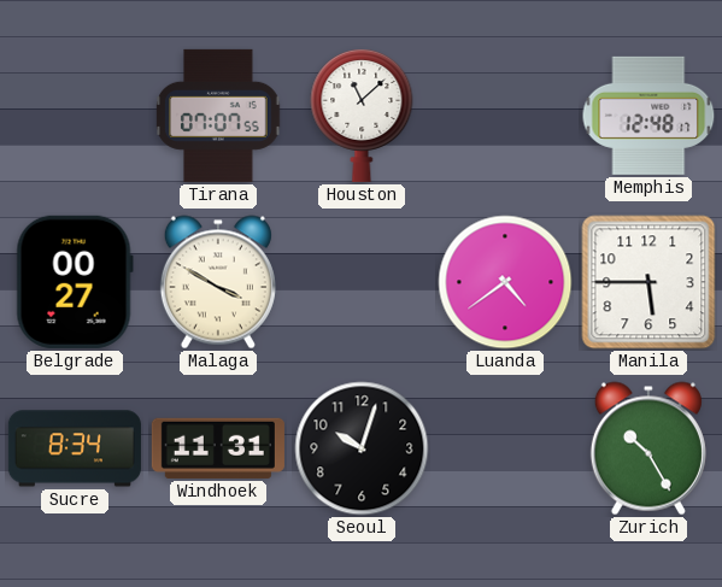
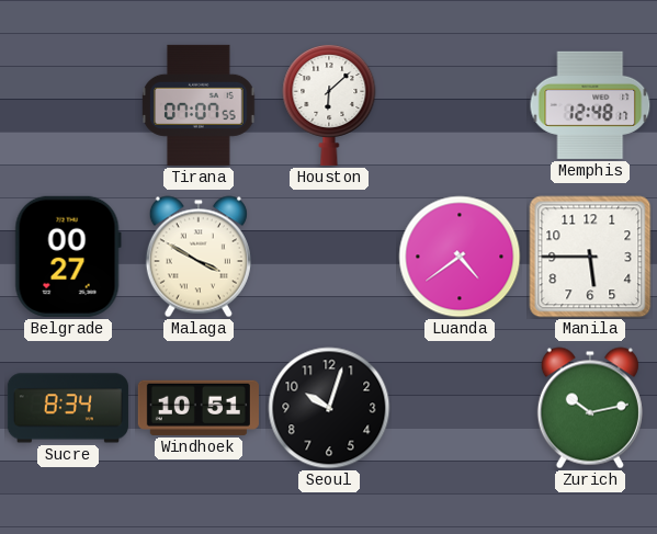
Houston: 11:08 -> 6:08 (329, 104)
Windhoek: 11:31 -> 10:51 (199, 408)
Zurich: 10:25 -> 10:13 (590, 408)
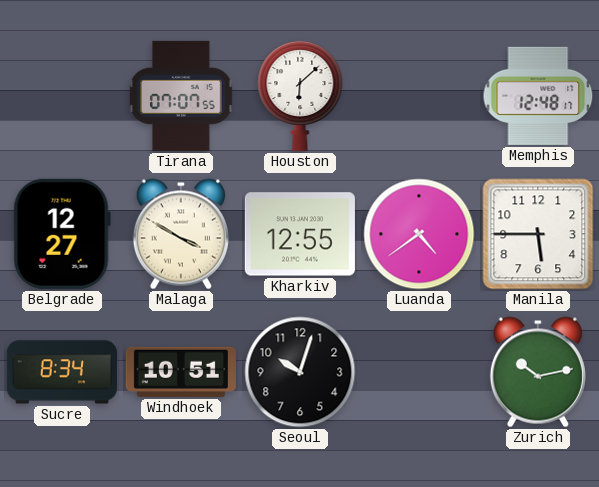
Belgrade: 00:27 -> 12:27 (62, 234)
Kharkiv: none -> 12:55 (300, 234)
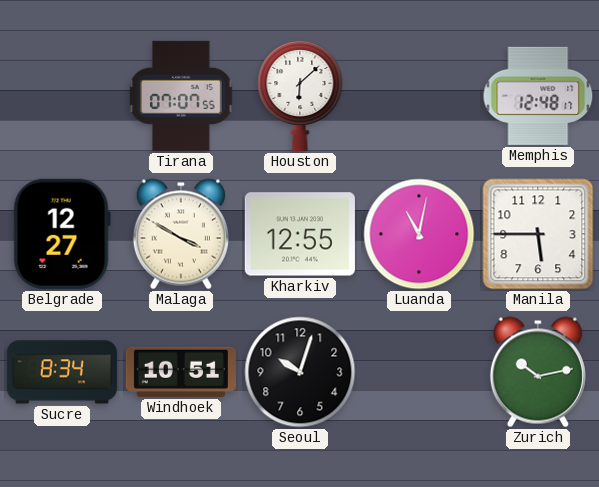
Luanda: 4:39 -> 11:02 (419, 234)
